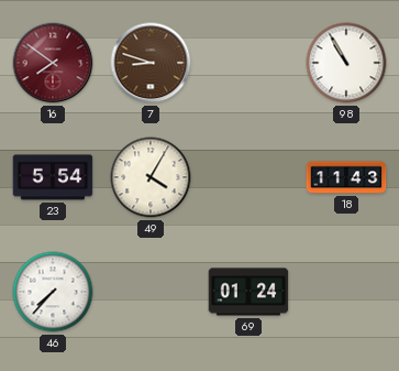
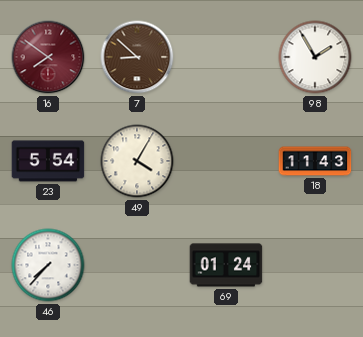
7: 8:48 -> 8:52 (137, 57)
98: 10:55 -> 1:55 (315, 57)
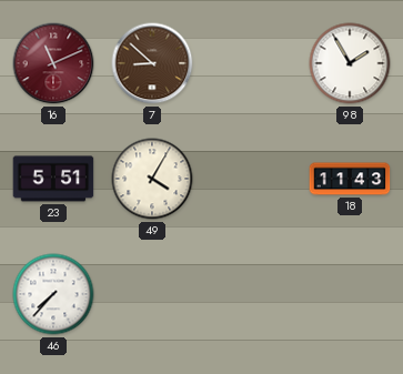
16: 7:51 -> 11:11 (53, 63)
23: 5:54 -> 5:51 (53, 179)
69: 01:24 -> none (226, 265)
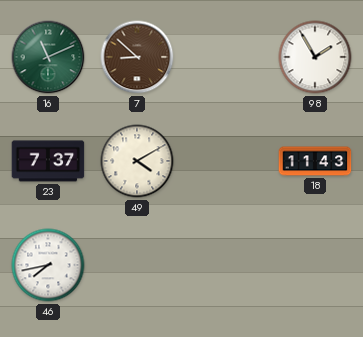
16 dial: burgundy -> green (48, 57)
23: 5:51 -> 7:37 (48, 161)
49: 4:05 -> 4:10 (137, 161)
46: 7:37 -> 7:43 (48, 265)
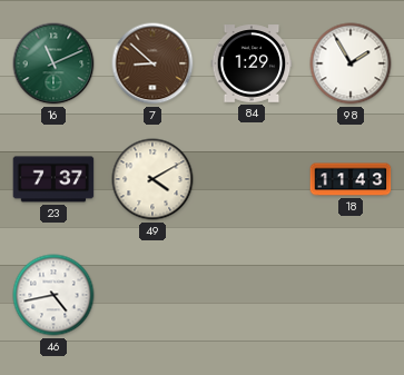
84: none -> 1:29 (252, 63)
46: 7:43 -> 4:43 (53, 295)
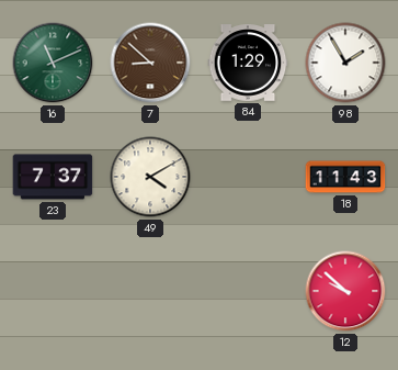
46: 4:43 -> none (53, 295)
12: none -> 9:52 (345, 291)
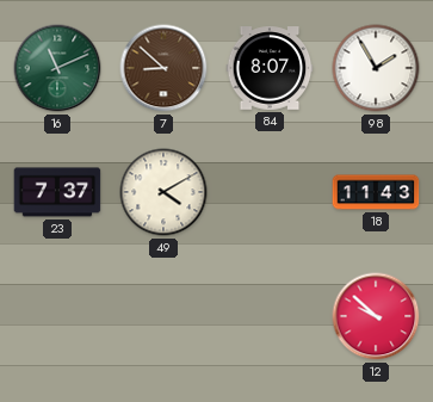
84: 1:29 -> 8:07 (270, 68)
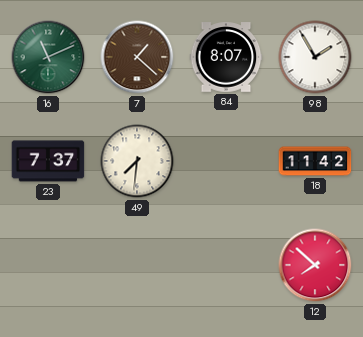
7: 8:52 -> 1:22 (137, 57)
49: 4:10 -> 7:31 (137, 161)
18: 11:43 -> 11:42 (315, 161)
12: 9:52 -> 7:52 (315, 265)
